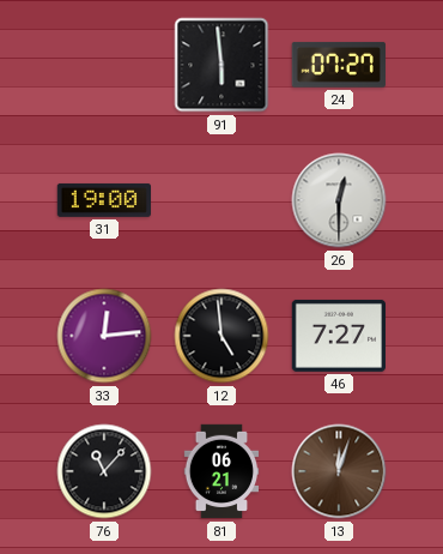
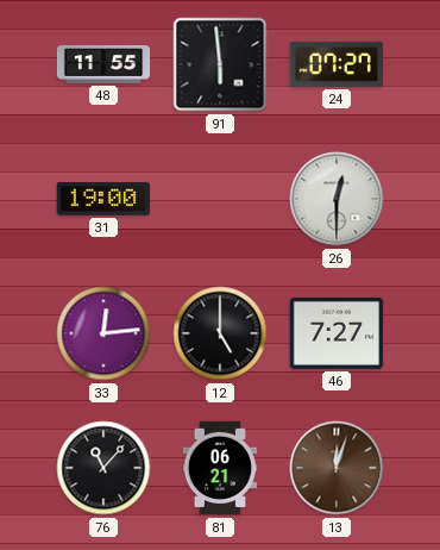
48: none -> 11:55 (103, 64)
12: 4:59 -> 5:00 (220, 333)
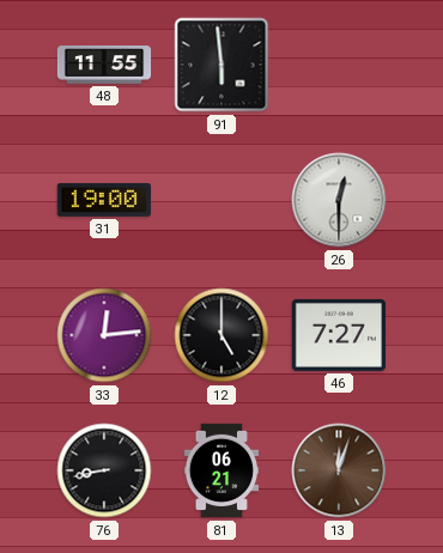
24: 07:27 -> none (337, 64)
76: 11:07 -> 8:43 (104, 470)
